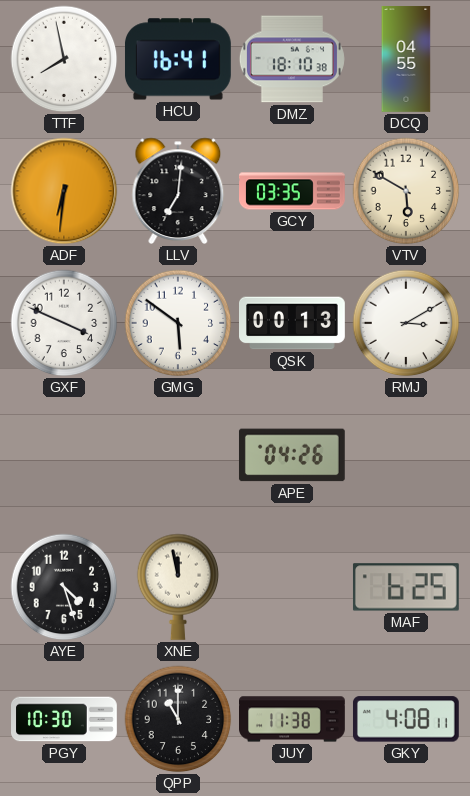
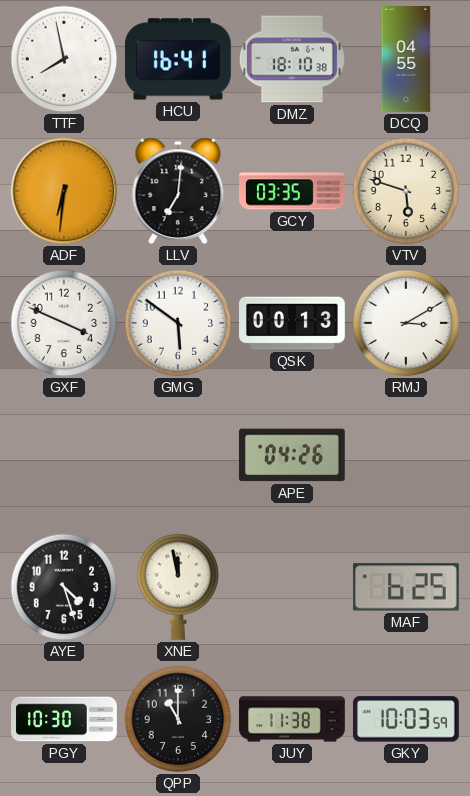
VTV: 5:50 -> 5:48 (406, 191)
GKY: 4:08 -> 10:03 (406, 719)
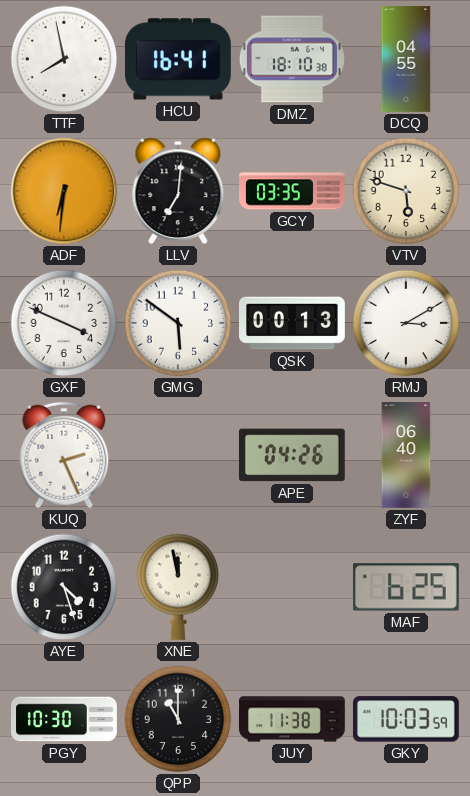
KUQ: none -> 2:26 (64, 455)
ZYF: none -> 06:40 (406, 455)
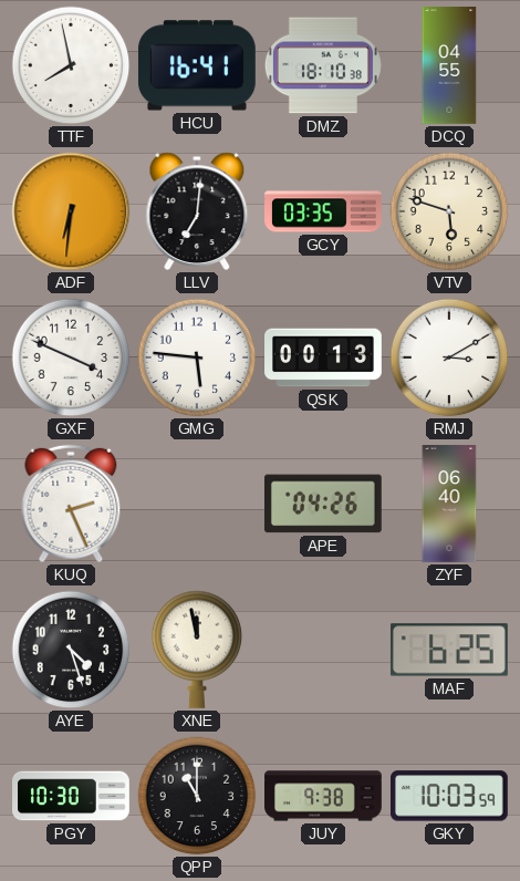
GMG: 5:51 -> 5:46 (197, 357)
JUY: 11:38 -> 9:38 (324, 796)
